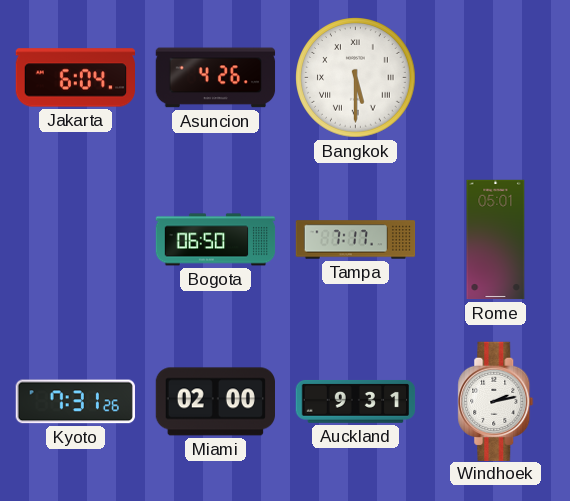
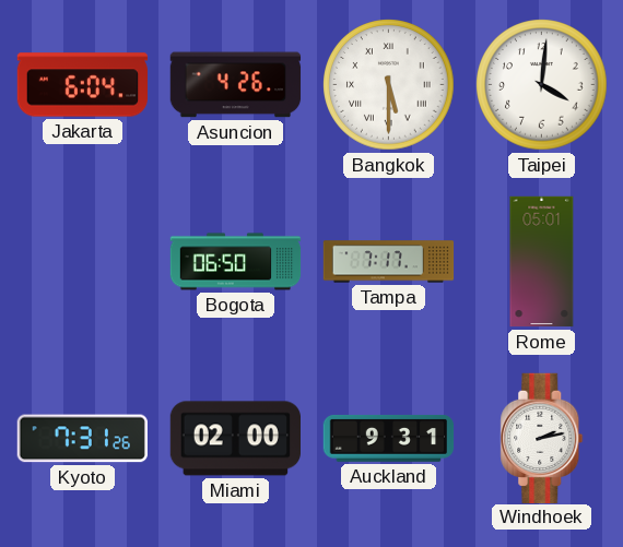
Taipei: none -> 4:01 (542, 85)
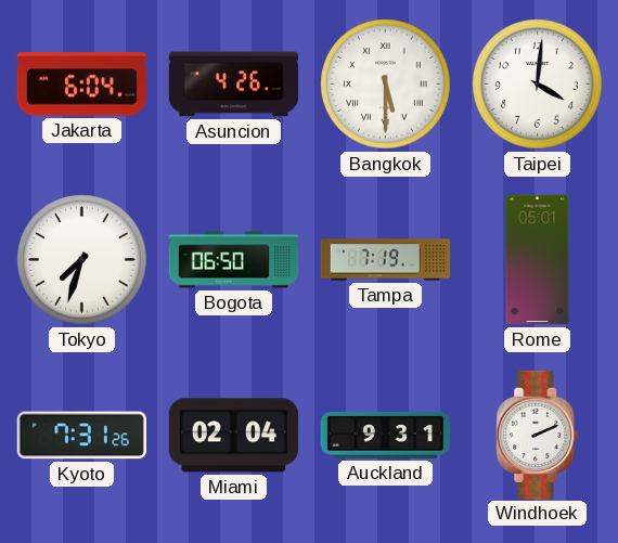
Tokyo: none -> 7:33 (82, 260)
Tampa: 7:17 -> 7:19 (386, 260)
Miami: 02:00 -> 02:04 (233, 436)
Windhoek: 2:13 -> 2:11 (538, 435)
